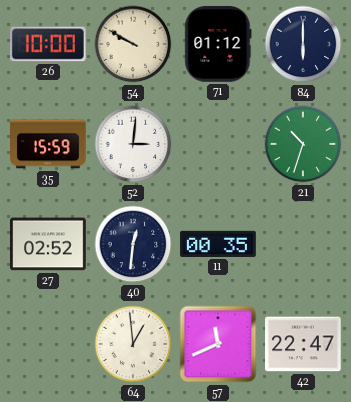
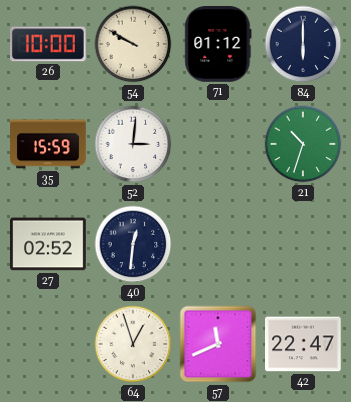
11: 00:35 -> none (218, 244)
64: 12:59 -> 12:57 (133, 344)
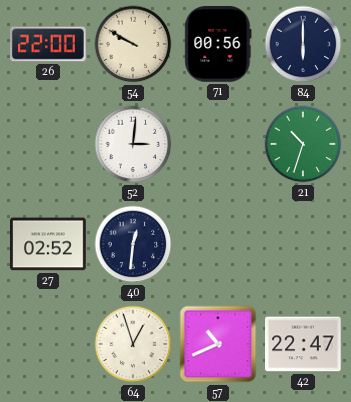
26: 10:00 -> 22:00 (49, 44)
71: 01:12 -> 00:56 (218, 45)
35: 15:59 -> none (49, 144)
57: 11:41 -> 10:41 (218, 344)
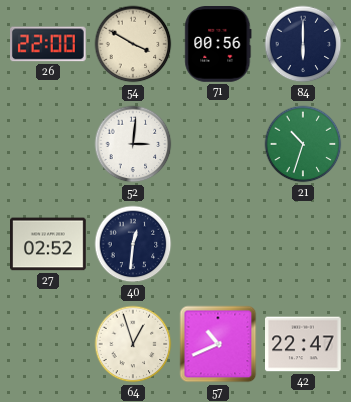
54: 9:50 -> 3:50 (133, 44)
